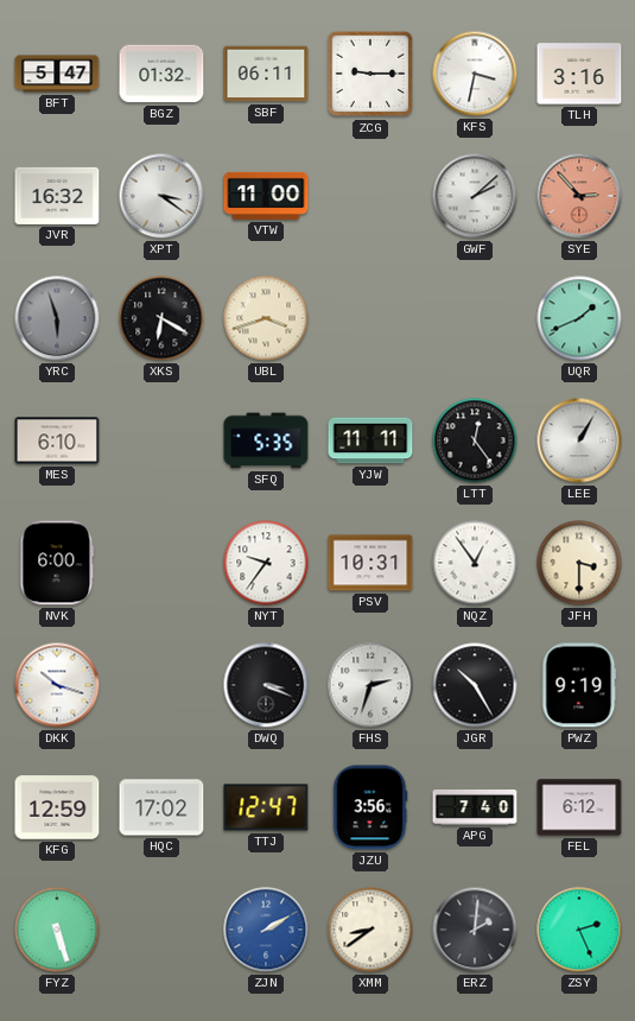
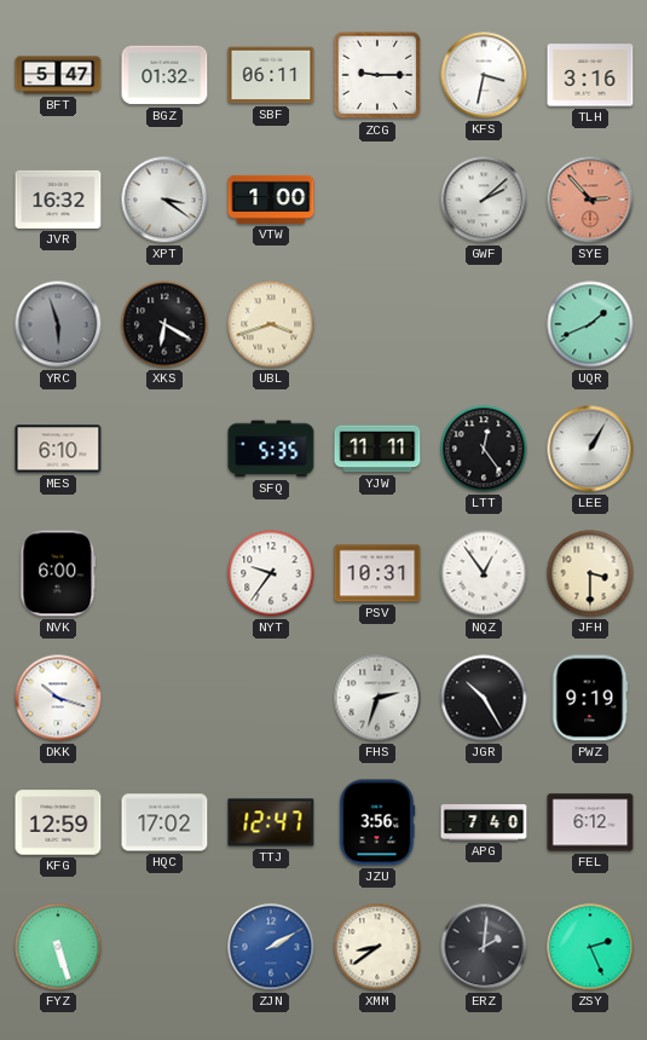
VTW: 11:00 -> 1:00 (271, 200)
DWQ: 3:19 -> none (266, 685)
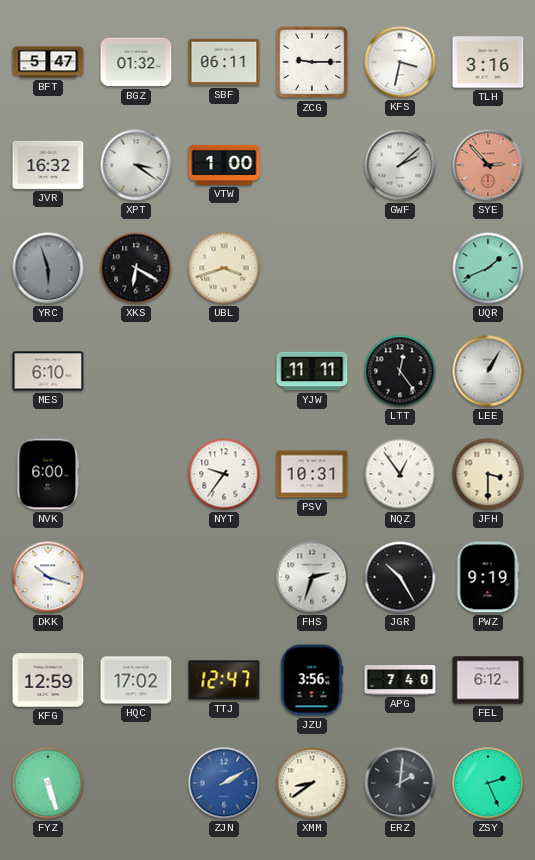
SFQ: 5:35 -> none (271, 449)
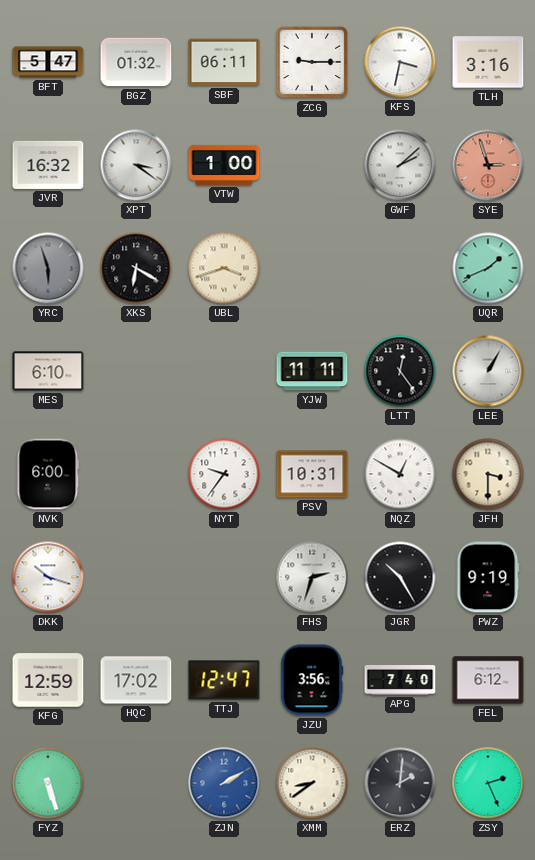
SYE: 2:53 -> 2:57 (488, 165)
NQZ: 12:54 -> 12:50 (400, 474)
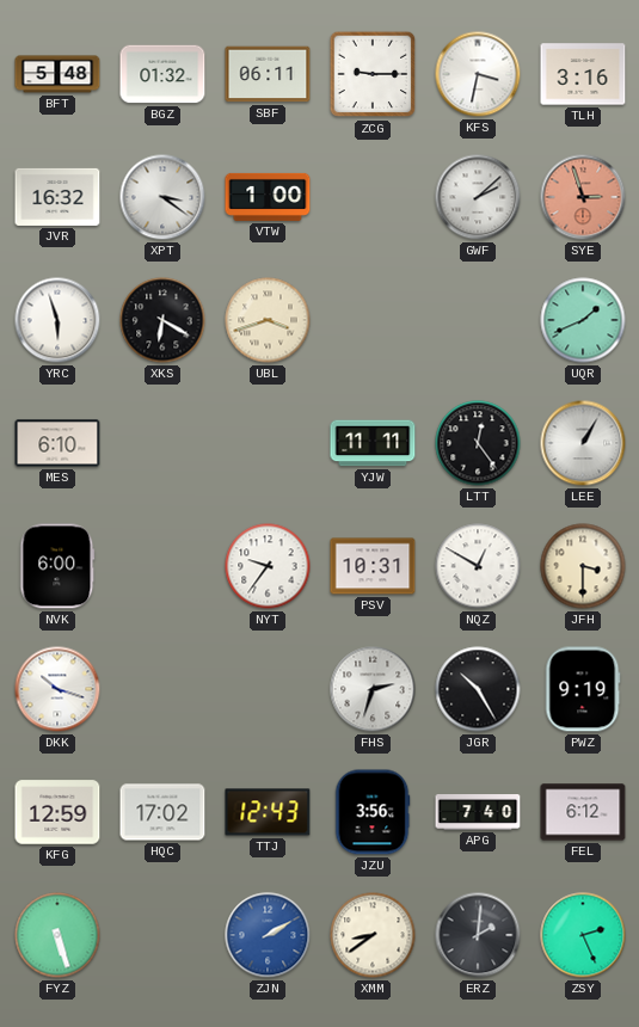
BFT: 5:47 -> 5:48 (57, 74)
YRC dial: grey -> white (57, 320)
TTJ: 12:47 -> 12:43 (268, 812)
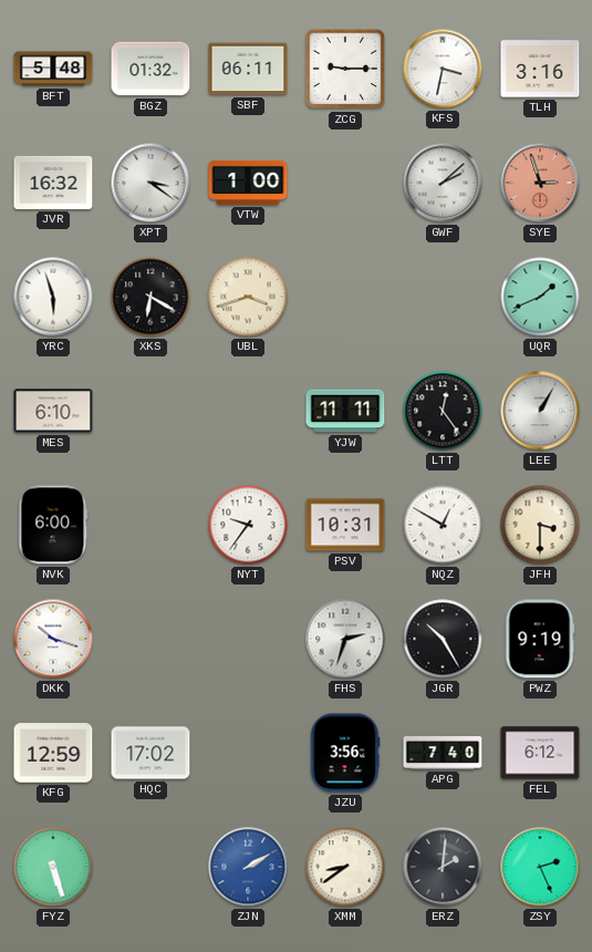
TTJ: 12:43 -> none (268, 812)
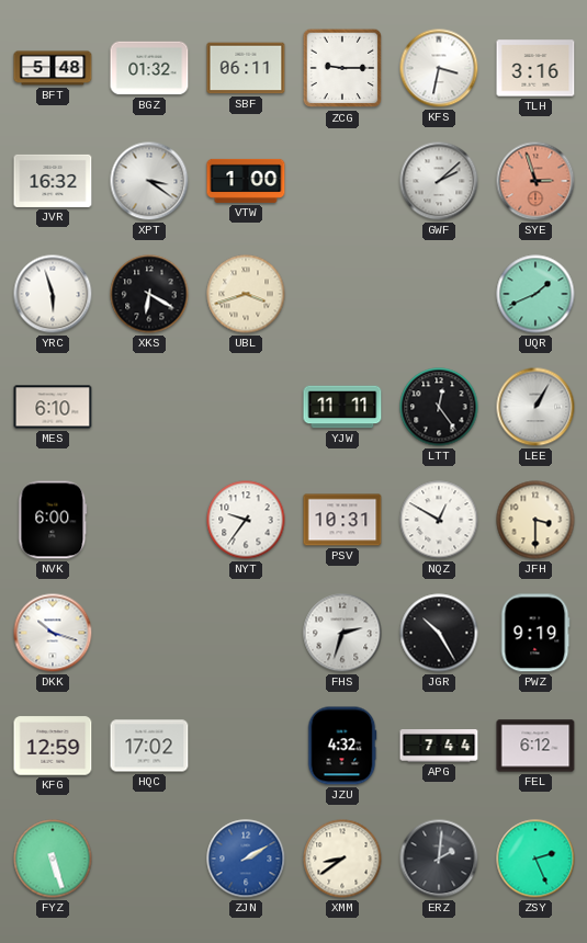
JZU: 3:56 -> 4:32 (342, 746)
APG: 7:40 -> 7:44 (439, 747)
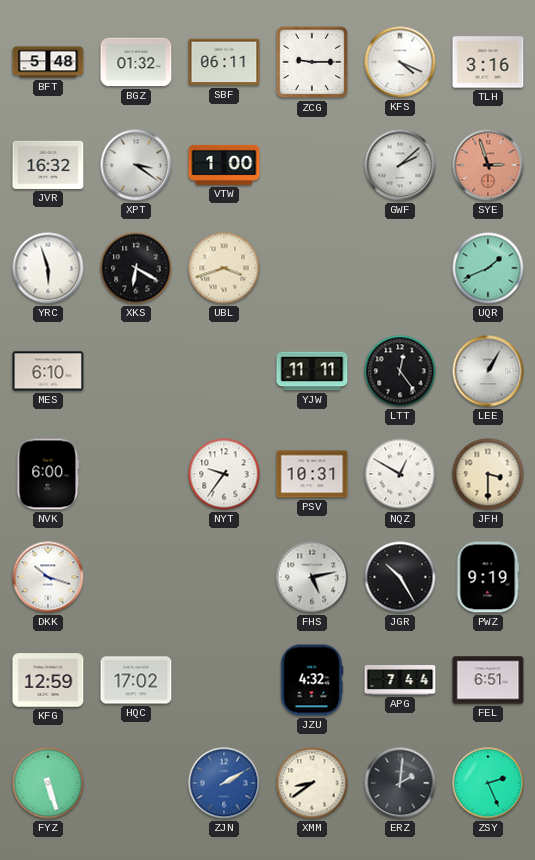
KFS: 3:32 -> 4:19 (400, 62)
FHS: 2:33 -> 5:13 (312, 577)
FEL: 6:12 -> 6:51 (488, 680)
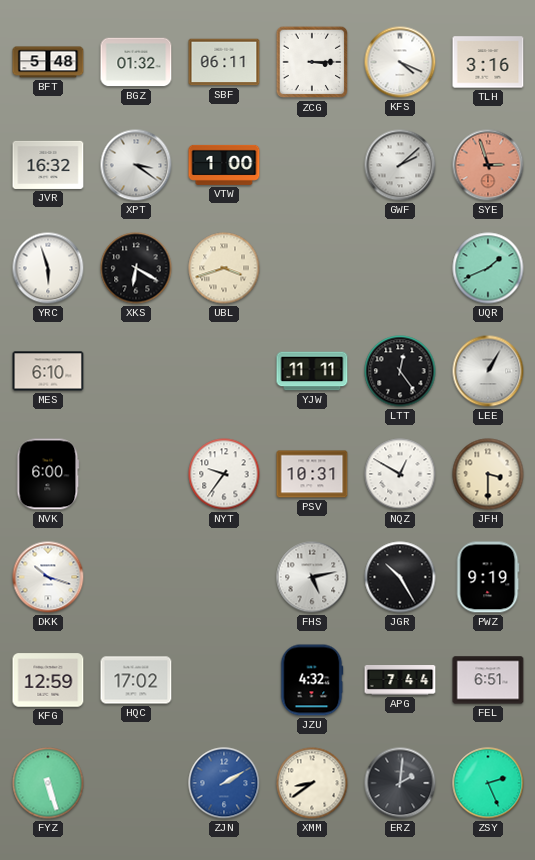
ZCG: 9:15 -> 3:15 (312, 62)
